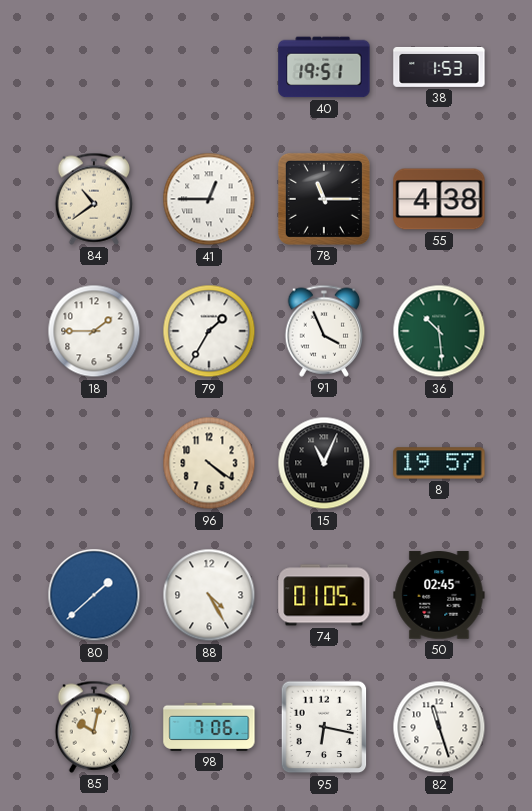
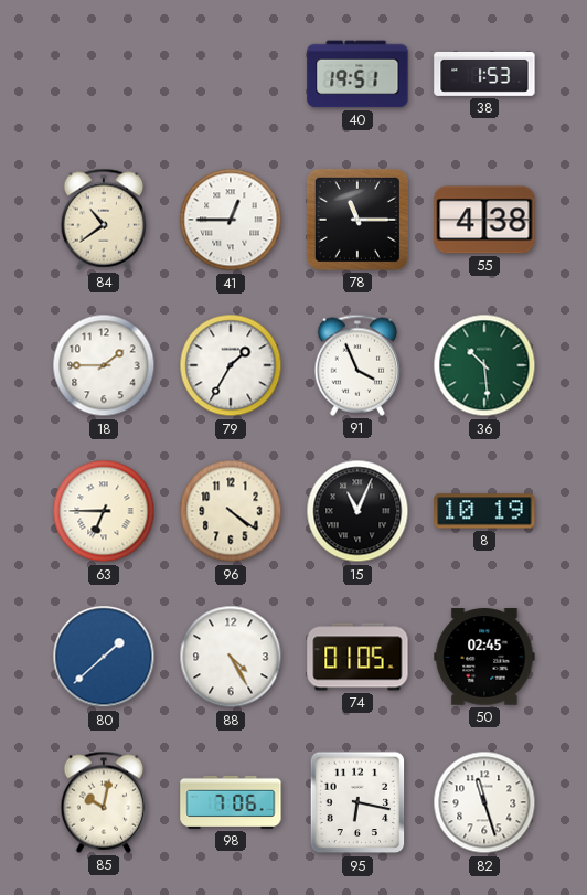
63: none -> 6:45 (104, 511)
8: 19:57 -> 10:19 (484, 511)
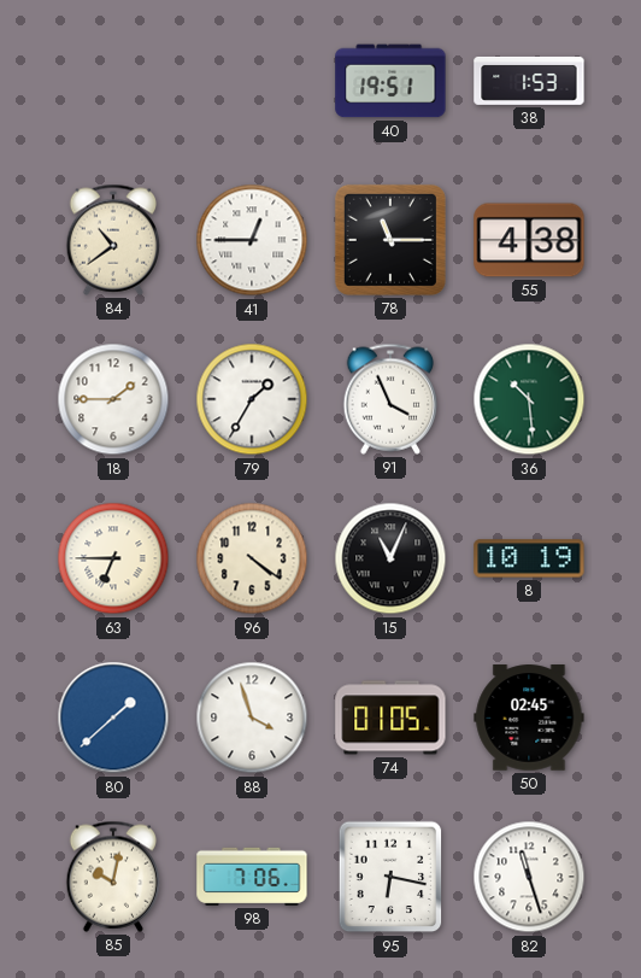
88: 4:25 -> 3:57 (252, 718)
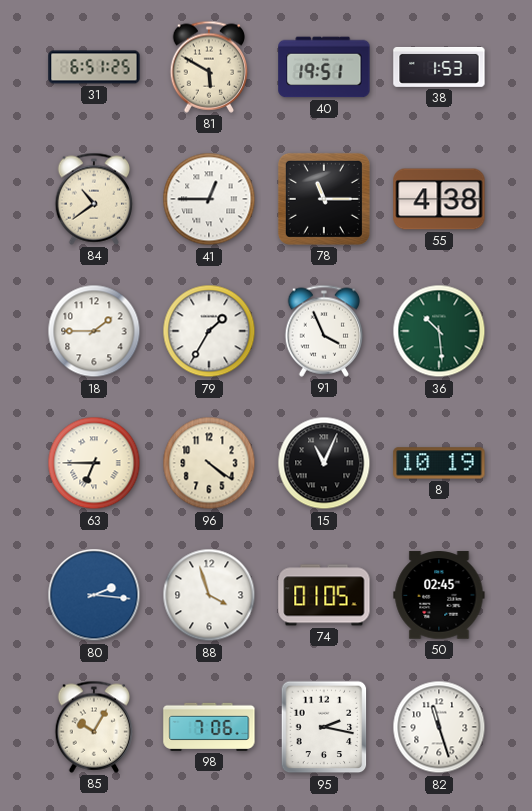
31: none -> 6:51 (94, 67)
81: none -> 5:50 (209, 67)
80: 1:38 -> 2:16 (94, 595)
85: 10:02 -> 10:05 (94, 727)
95: 6:17 -> 2:17 (324, 727)
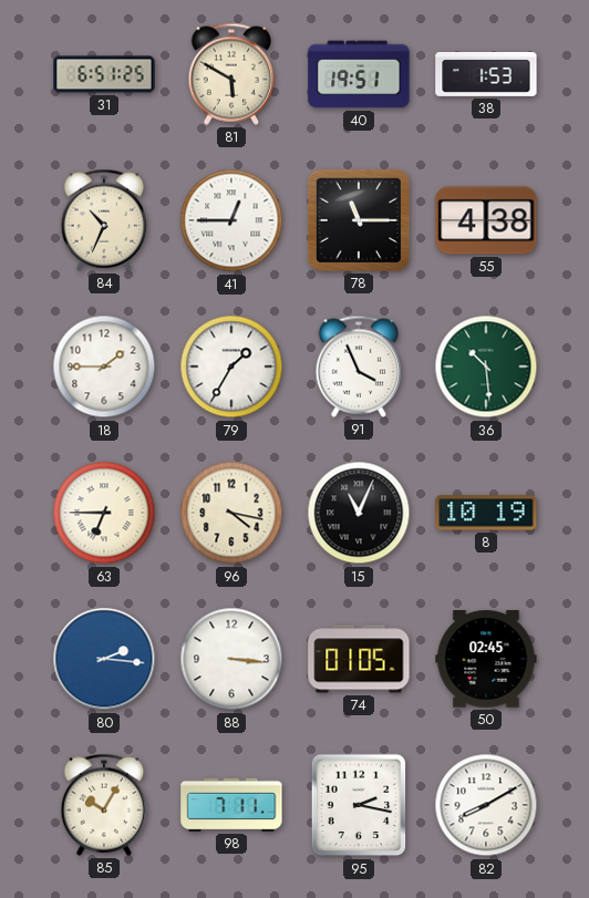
84: 10:39 -> 10:34 (104, 220)
96: 4:21 -> 4:17 (231, 513)
88: 3:57 -> 3:16 (231, 659)
98: 7:06 -> 7:11 (231, 805)
82: 11:27 -> 8:10 (486, 805)
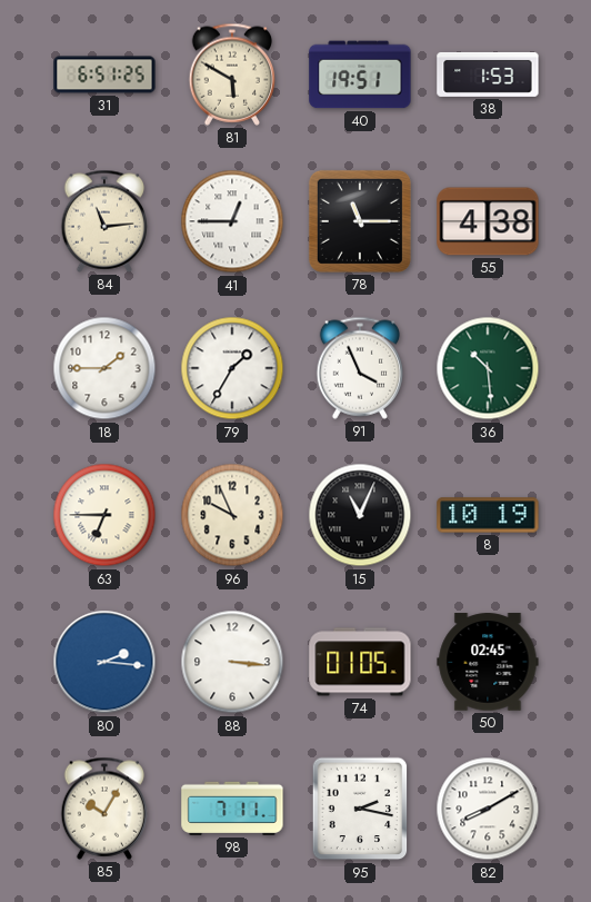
84: 10:34 -> 11:14 (104, 221)
96: 4:17 -> 9:56 (232, 515)
